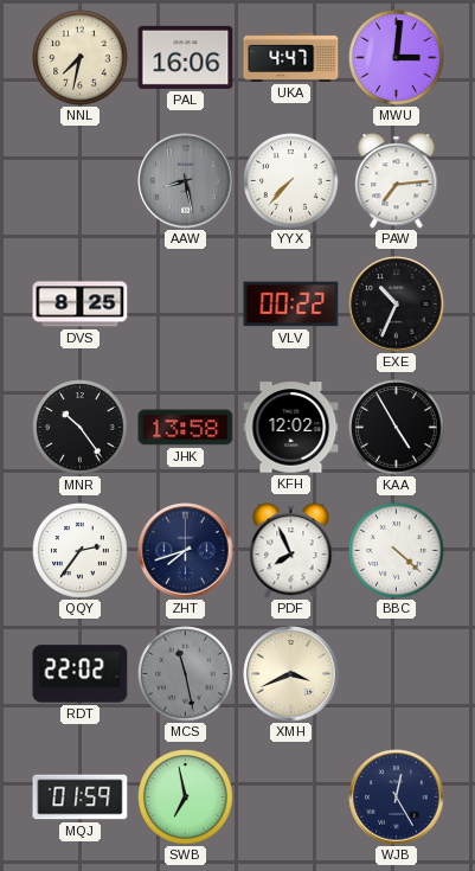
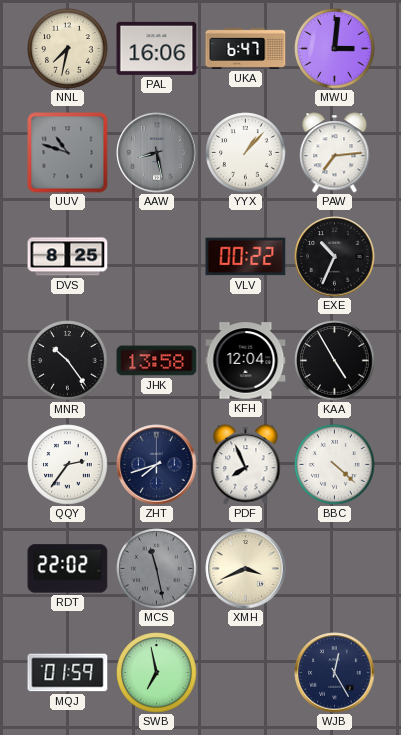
UKA: 4:47 -> 6:47 (246, 48)
UUV: none -> 10:48 (68, 153)
YYX: 7:37 -> 1:07 (246, 153)
KFH: 12:02 -> 12:04 (246, 361)
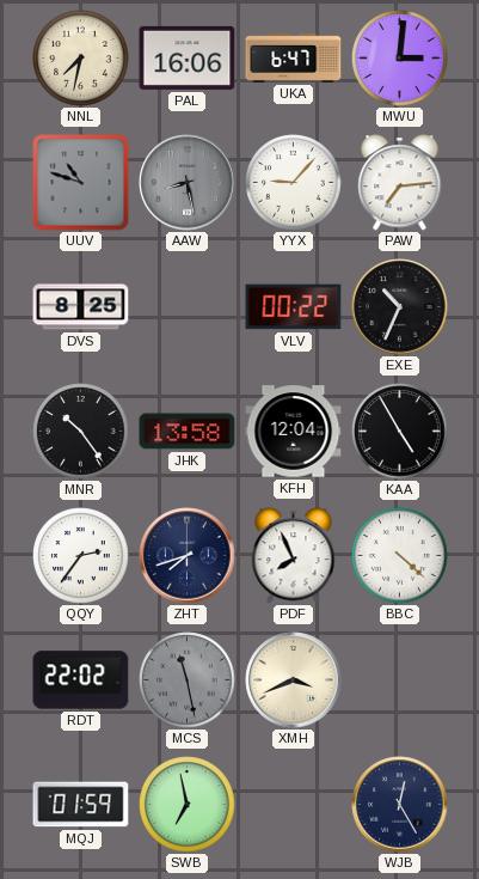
YYX: 1:07 -> 9:07 (294, 183)
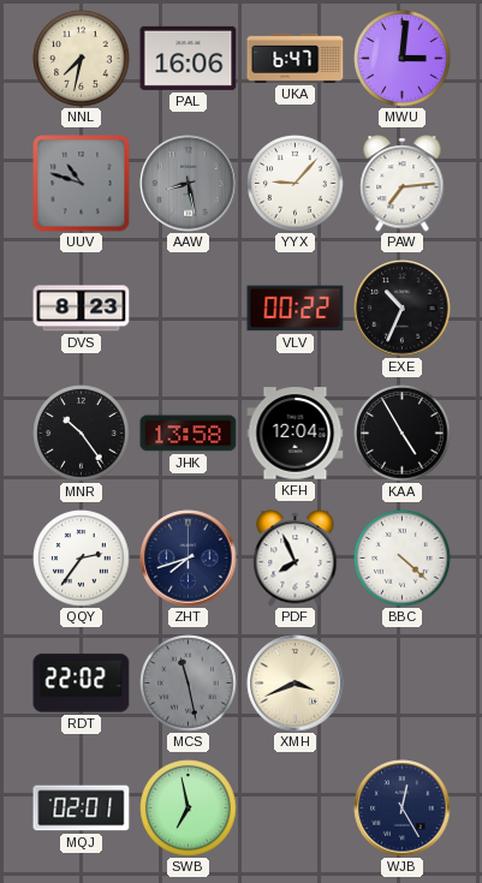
DVS: 8:25 -> 8:23 (82, 309)
MQJ: 01:59 -> 02:01 (82, 809)
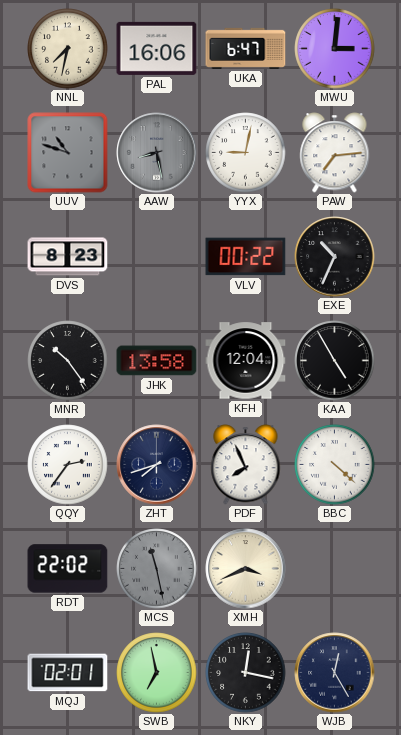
YYX: 9:07 -> 9:02 (246, 153)
NKY: none -> 12:17 (246, 673)
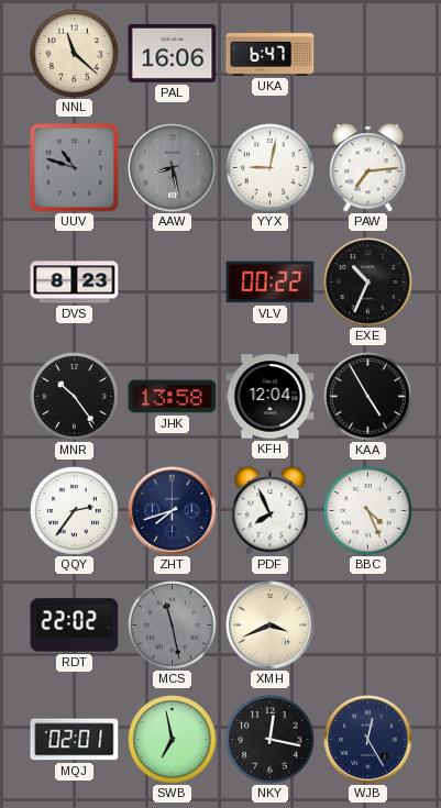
NNL: 7:32 -> 11:22 (75, 54)
MWU: 3:01 -> none (335, 49)
BBC: 4:22 -> 4:26 (368, 511)
